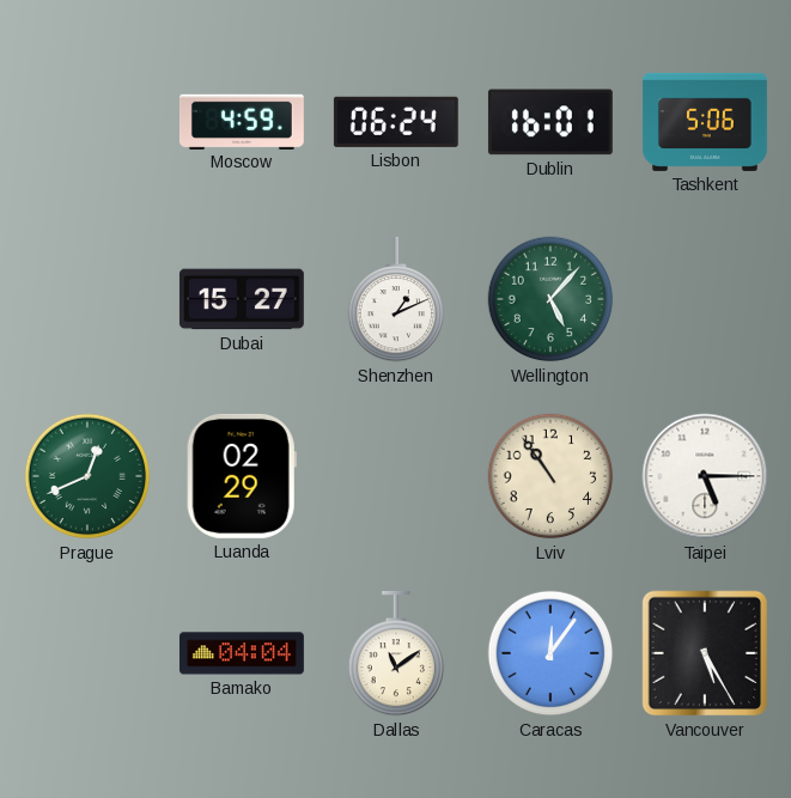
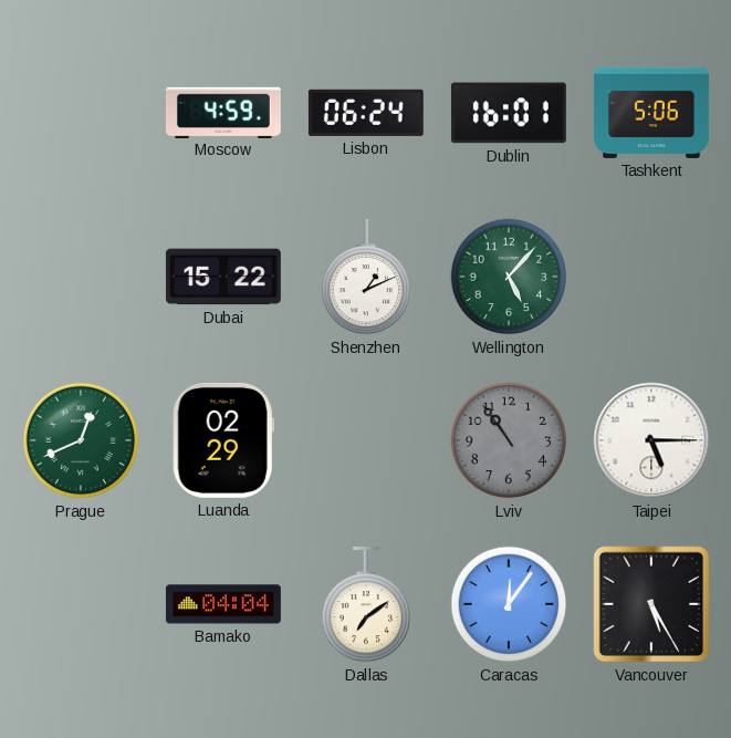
Dubai: 15:27 -> 15:22 (223, 277)
Lviv dial: cream -> grey (509, 440)
Dallas: 11:09 -> 7:09 (365, 604)
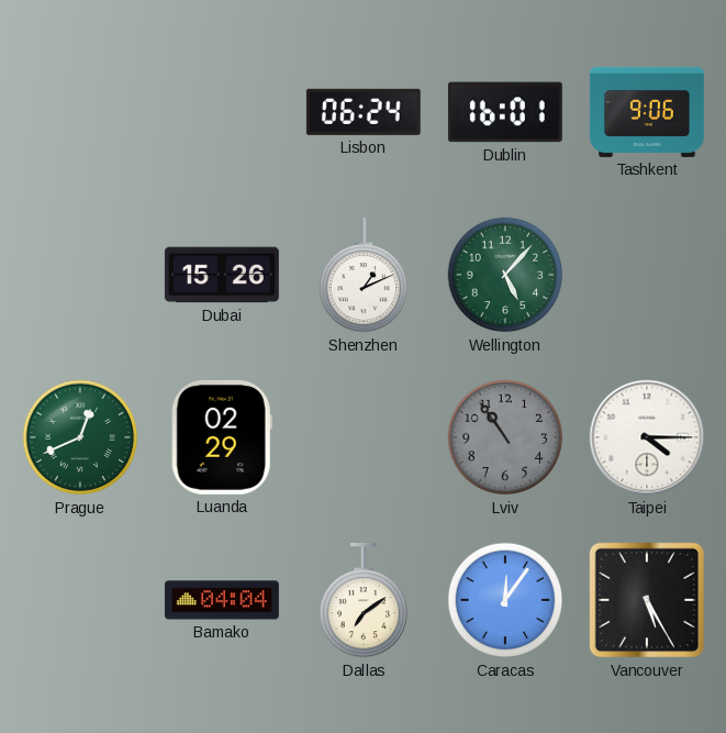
Moscow: 4:59 -> none (223, 112)
Tashkent: 5:06 -> 9:06 (647, 112)
Dubai: 15:22 -> 15:26 (222, 275)
Taipei: 5:15 -> 4:15 (647, 437)
